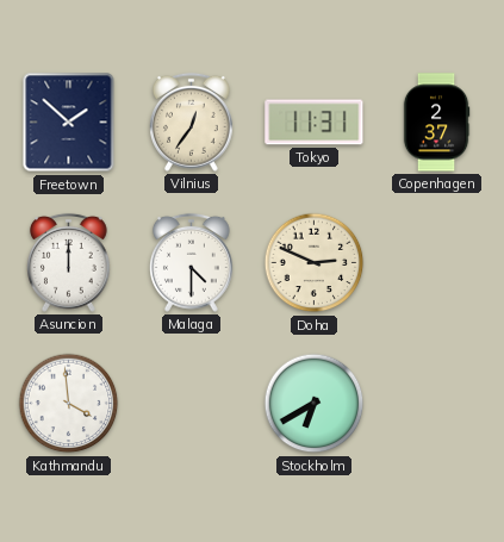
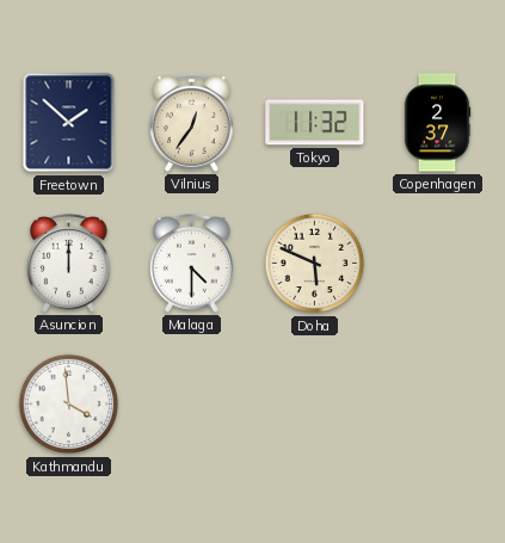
Tokyo: 11:31 -> 11:32 (315, 123)
Doha: 2:49 -> 5:49 (315, 264)
Stockholm: 6:40 -> none (315, 404)
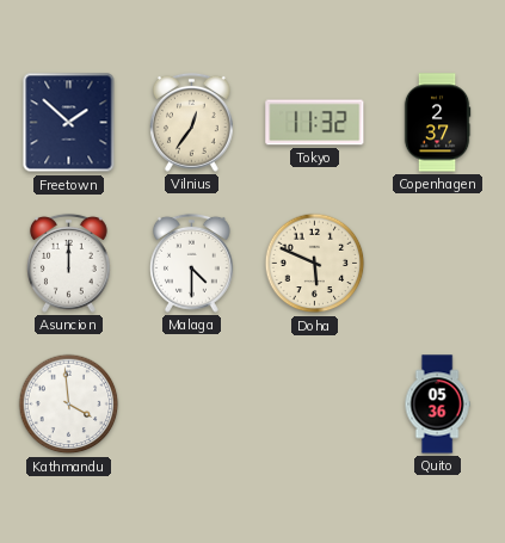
Quito: none -> 05:36 (437, 405)
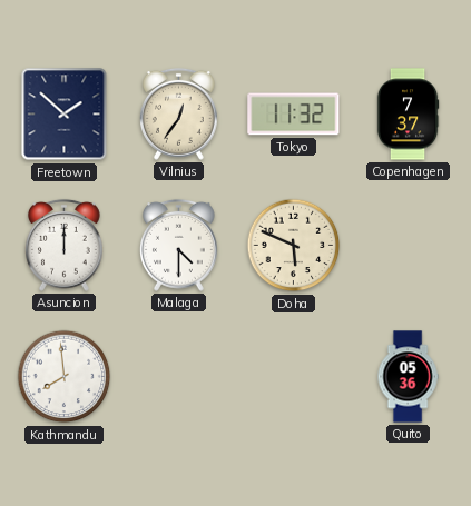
Copenhagen: 2:37 -> 7:37 (408, 115)
Kathmandu: 3:59 -> 7:59 (65, 377)
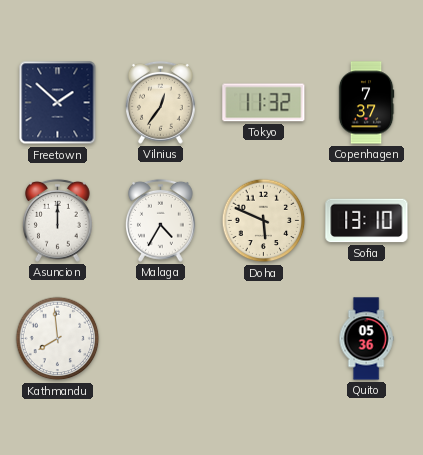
Malaga: 4:30 -> 4:35 (160, 220)
Sofia: none -> 13:10 (367, 221)
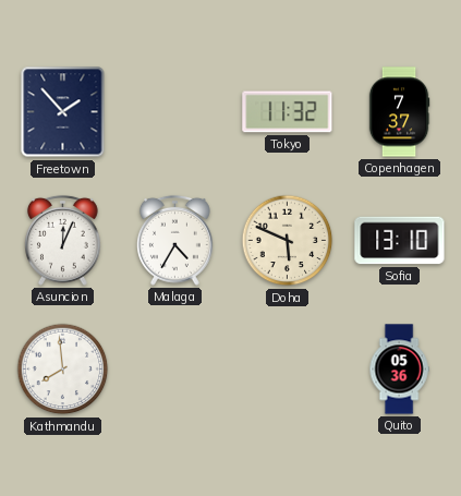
Freetown: 1:52 -> 1:53 (63, 112)
Vilnius: 12:36 -> none (160, 102)
Asuncion: 12:00 -> 12:04 (62, 240)
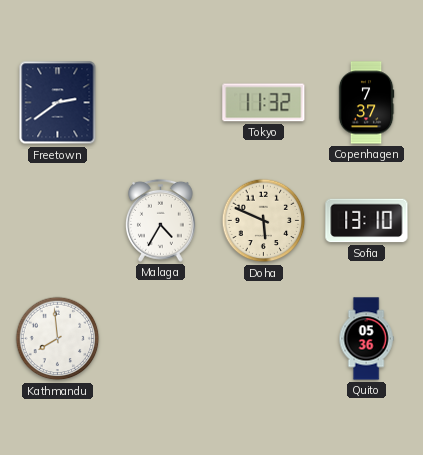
Freetown: 1:53 -> 2:39 (58, 103)
Asuncion: 12:04 -> none (62, 240)
